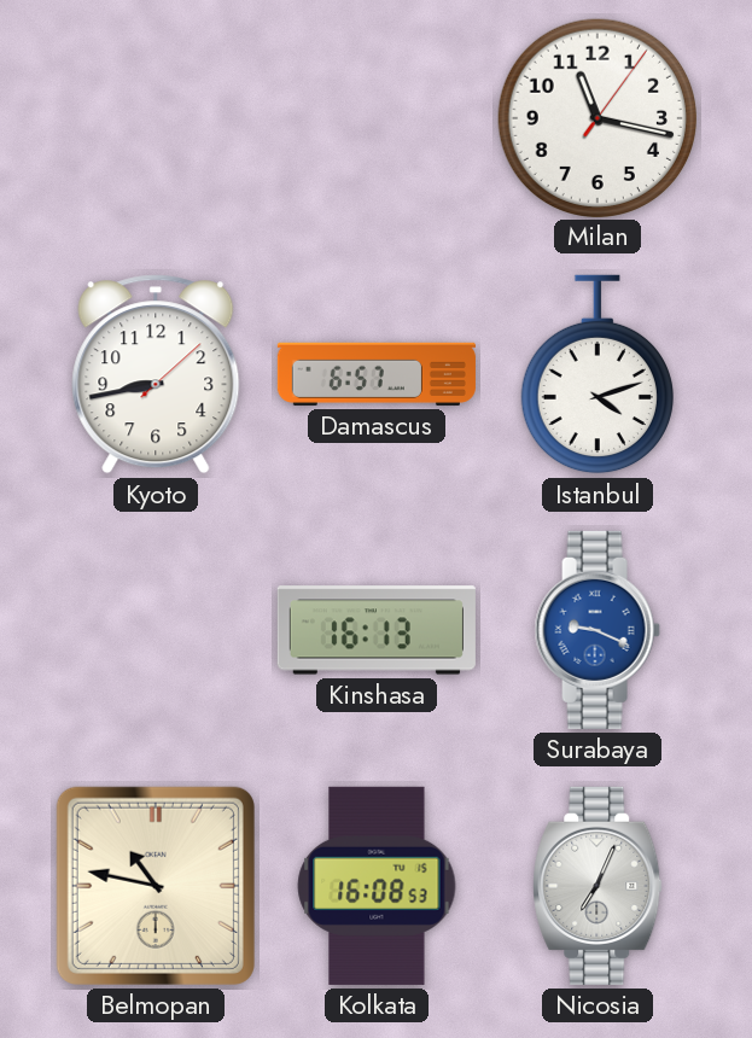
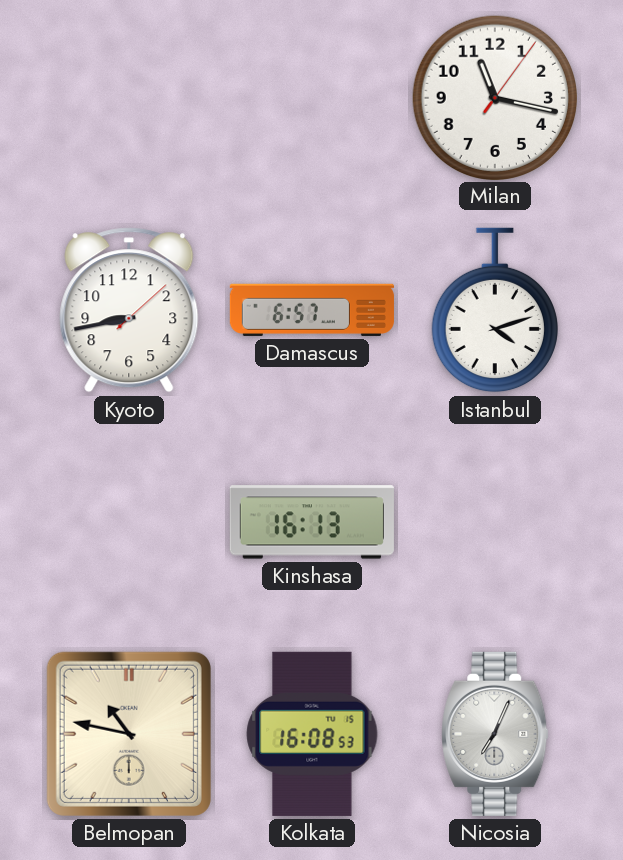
Surabaya: 9:19 -> none (597, 630)
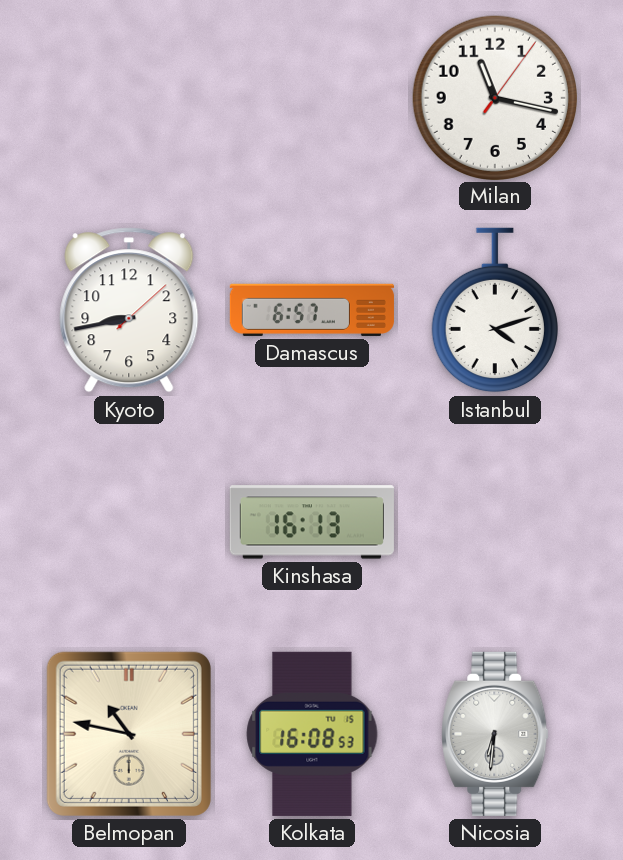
Nicosia: 7:04 -> 6:31 (495, 734)
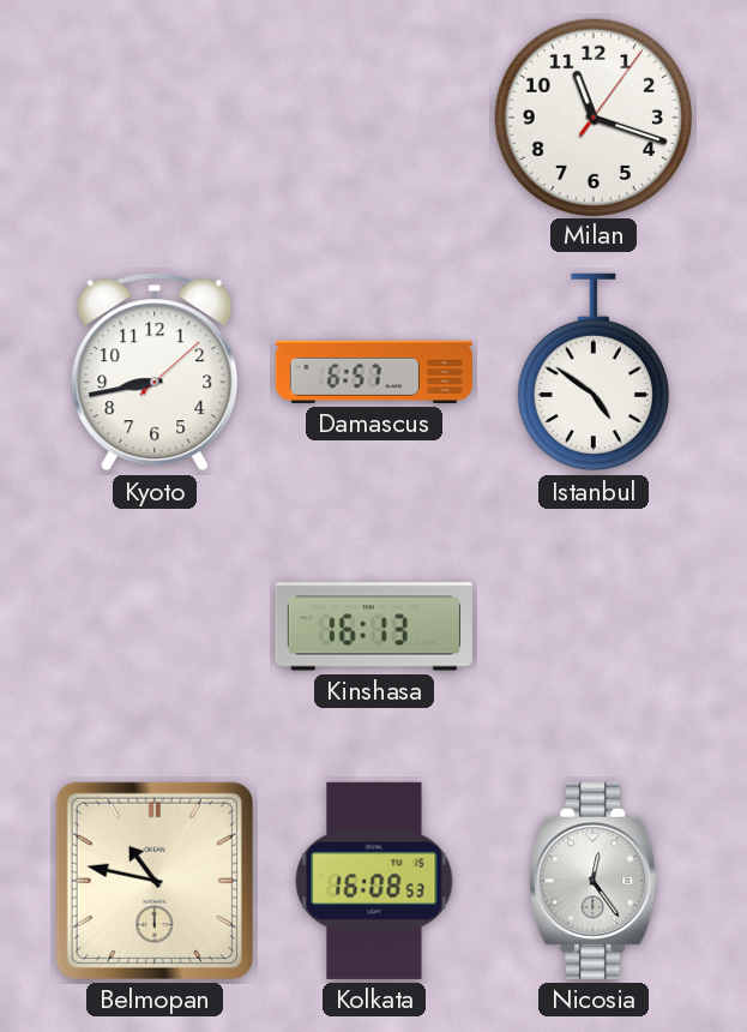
Milan: 11:17 -> 11:18 (592, 116)
Istanbul: 4:12 -> 4:51 (594, 372)
Nicosia: 6:31 -> 12:24 (594, 881)
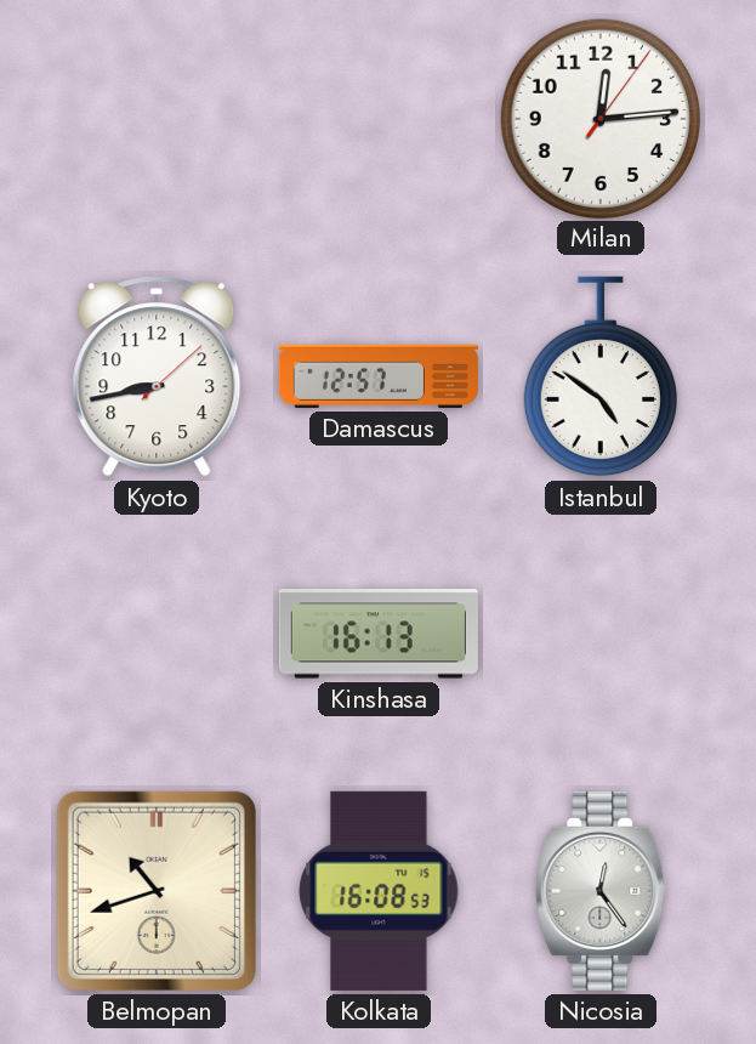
Milan: 11:18 -> 12:14 (599, 118)
Damascus: 6:57 -> 12:57 (379, 376)
Belmopan: 10:47 -> 10:42 (157, 891)
